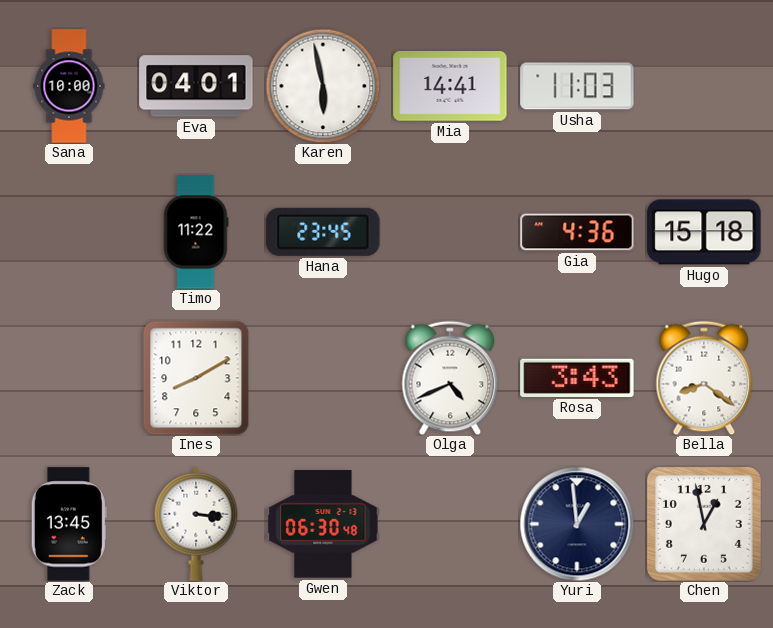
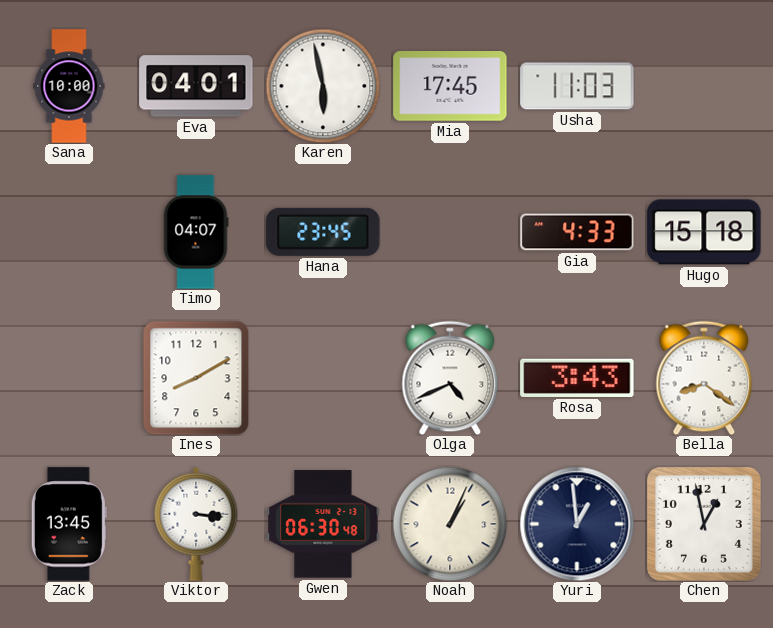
Mia: 14:41 -> 17:45 (450, 87)
Timo: 11:22 -> 04:07 (196, 232)
Gia: 4:36 -> 4:33 (577, 232)
Noah: none -> 1:04 (450, 524)
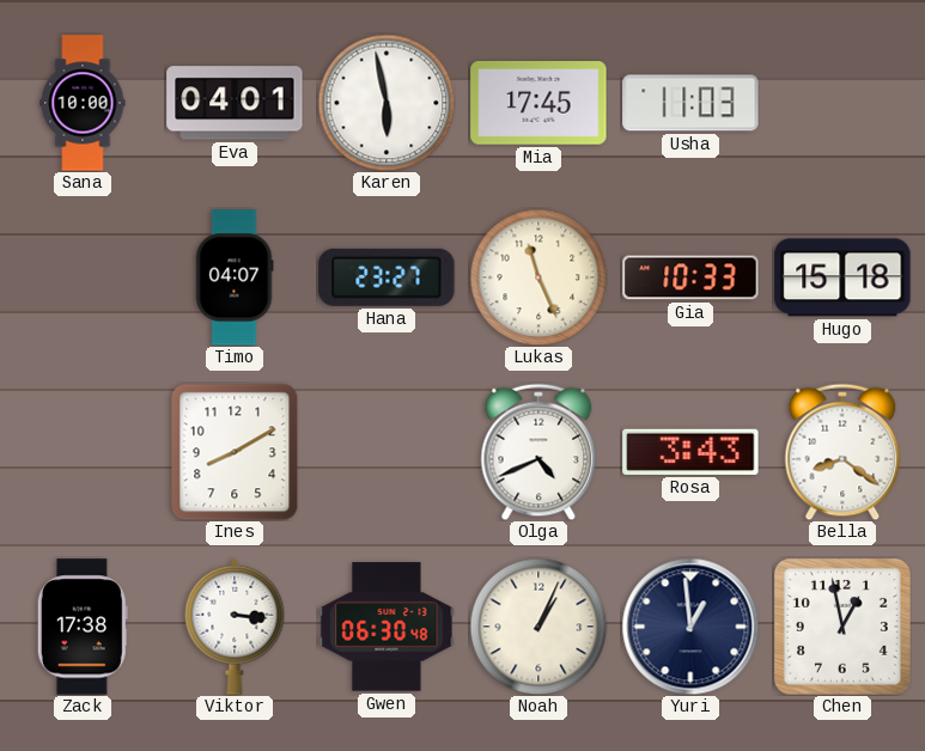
Hana: 23:45 -> 23:27 (387, 277)
Lukas: none -> 11:26 (538, 277)
Gia: 4:33 -> 10:33 (690, 277)
Zack: 13:45 -> 17:38 (83, 627)
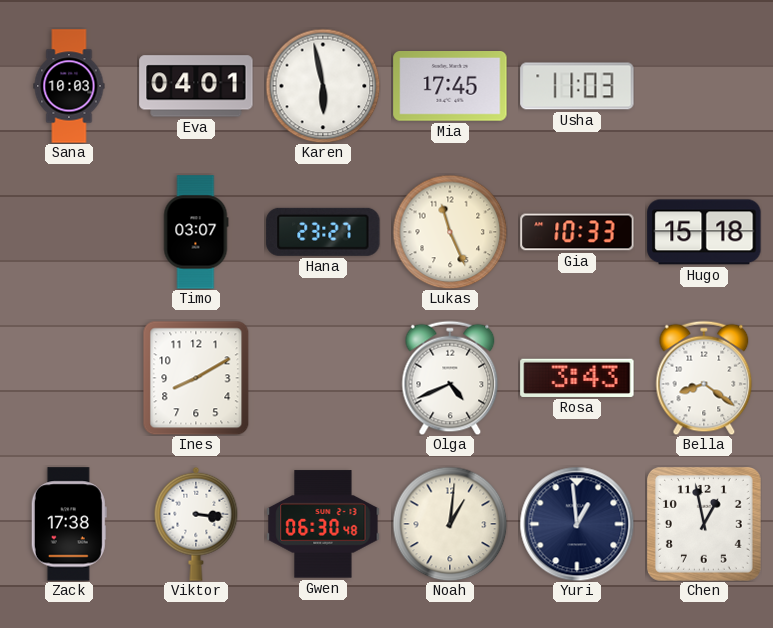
Sana: 10:00 -> 10:03 (69, 86)
Timo: 04:07 -> 03:07 (196, 232)
Noah: 1:04 -> 1:01 (450, 524)
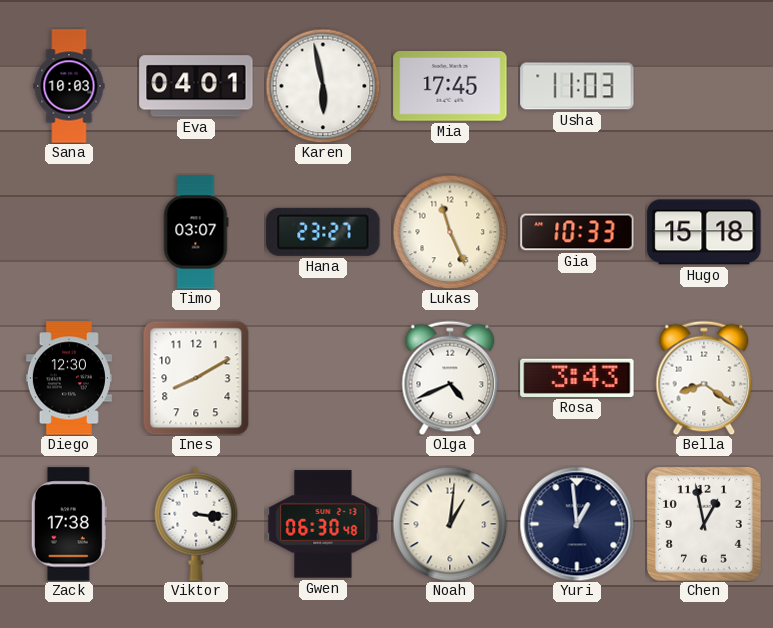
Diego: none -> 12:30 (69, 378)
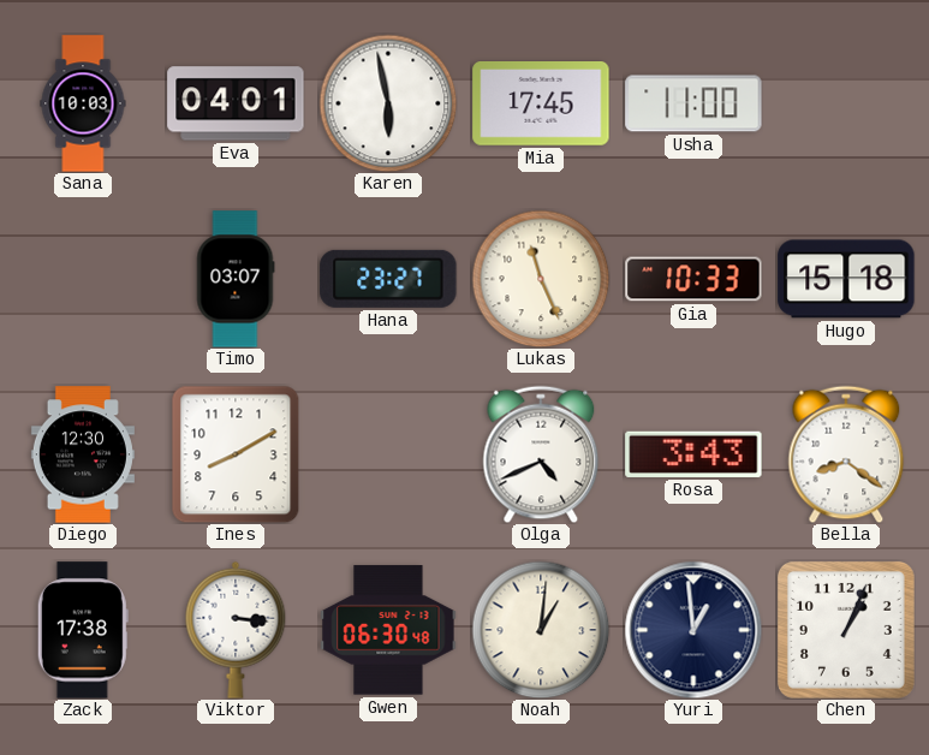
Usha: 11:03 -> 11:00 (693, 103)
Chen: 12:58 -> 1:04 (846, 630)
